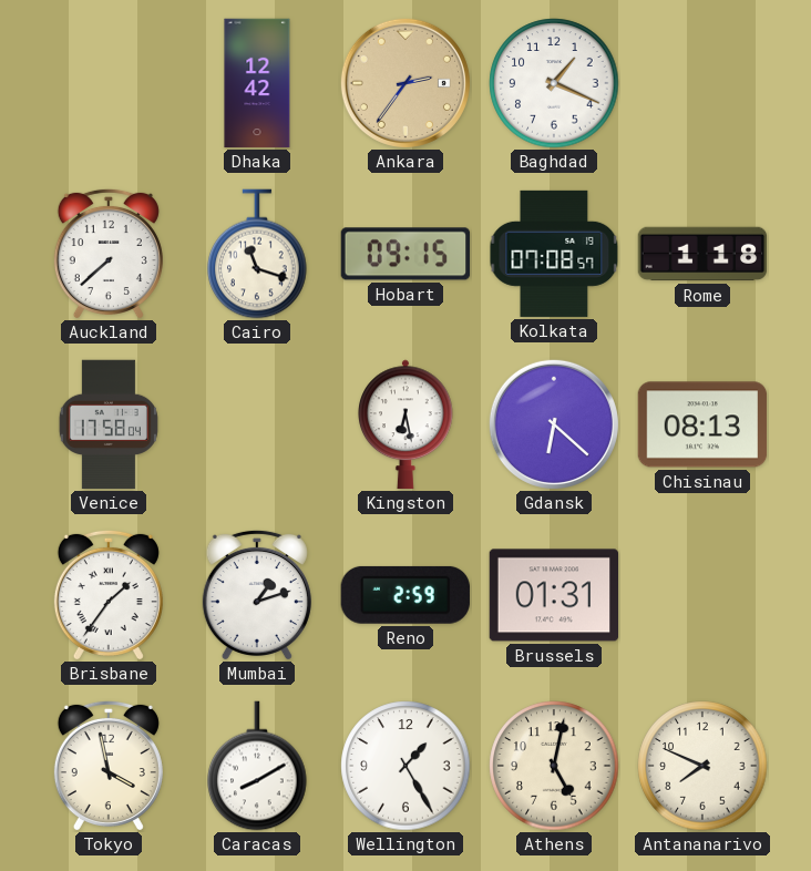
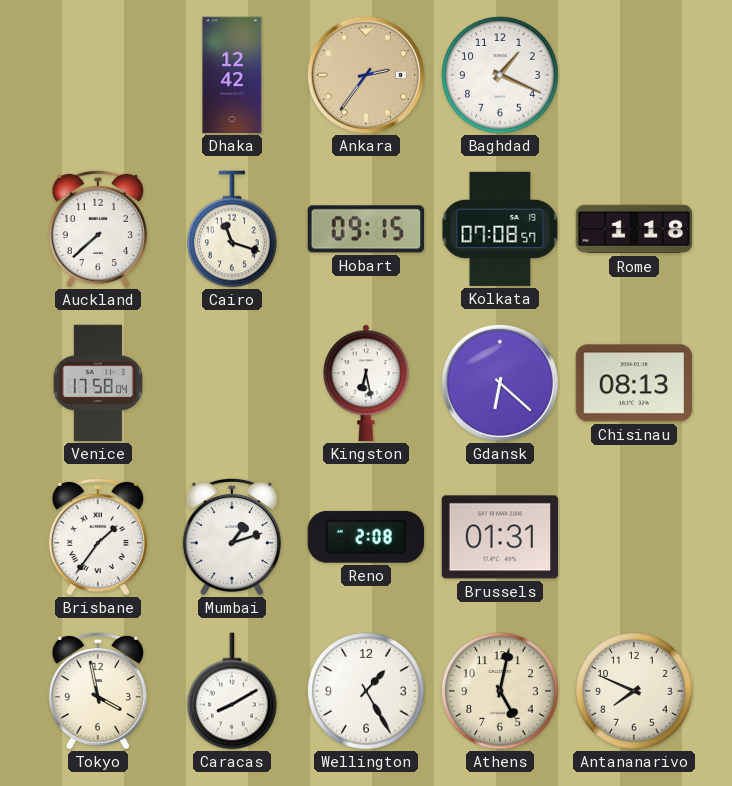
Reno: 2:59 -> 2:08 (366, 537)
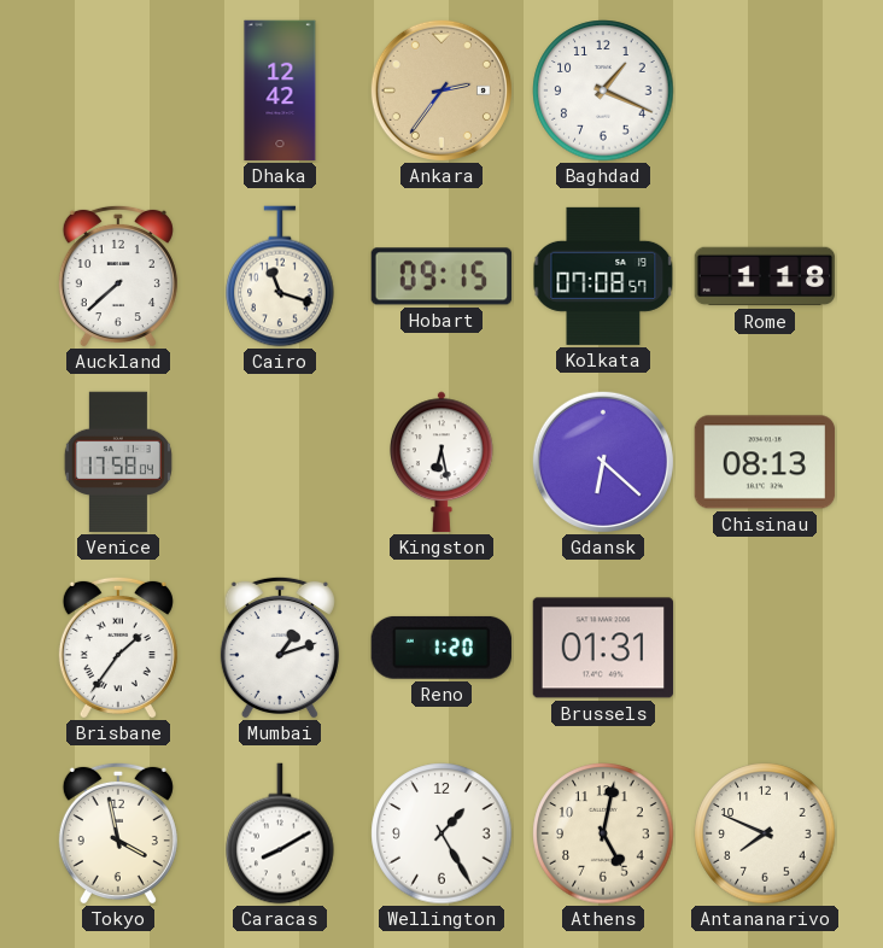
Reno: 2:08 -> 1:20 (441, 648)
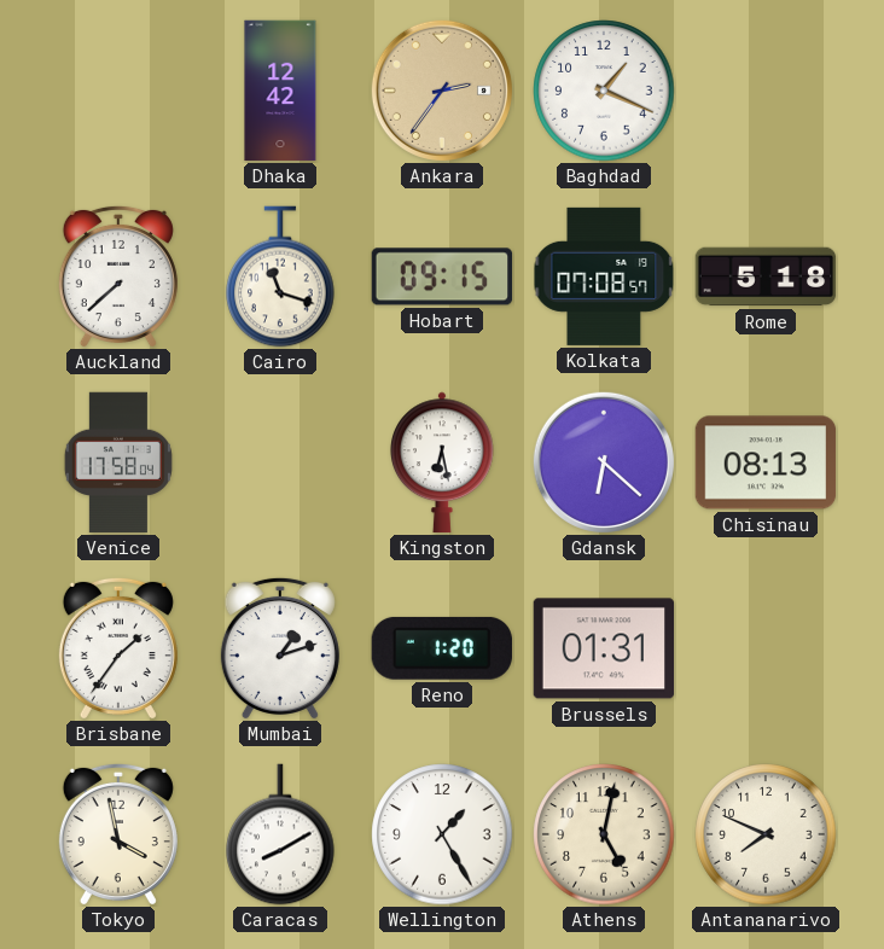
Rome: 1:18 -> 5:18 (766, 276)
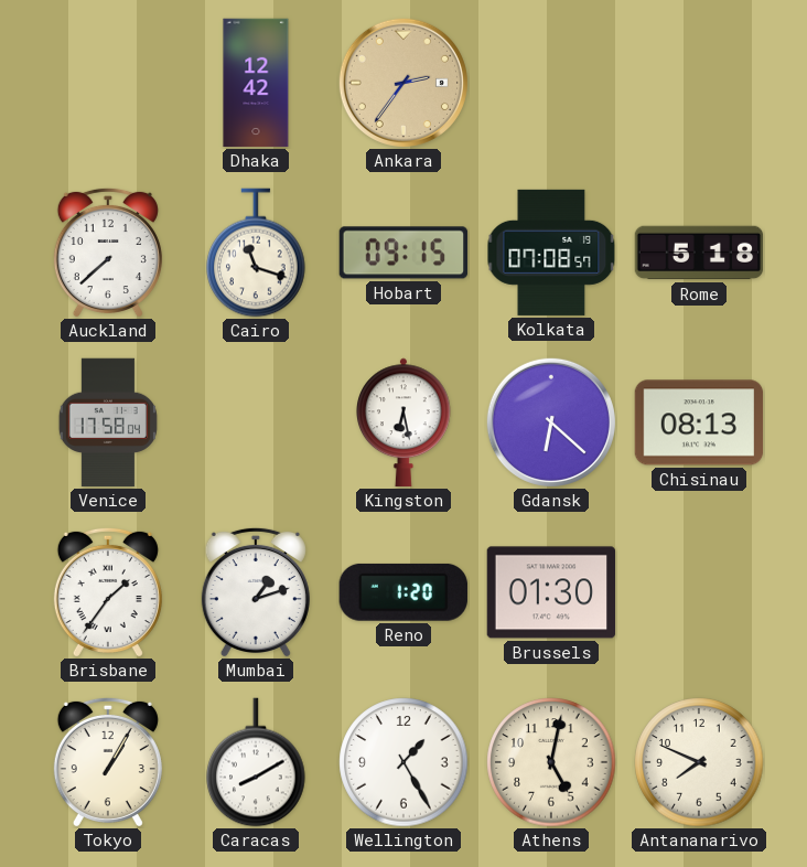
Baghdad: 1:19 -> none (604, 91)
Brussels: 01:31 -> 01:30 (551, 592)
Tokyo: 3:58 -> 1:05 (108, 762)
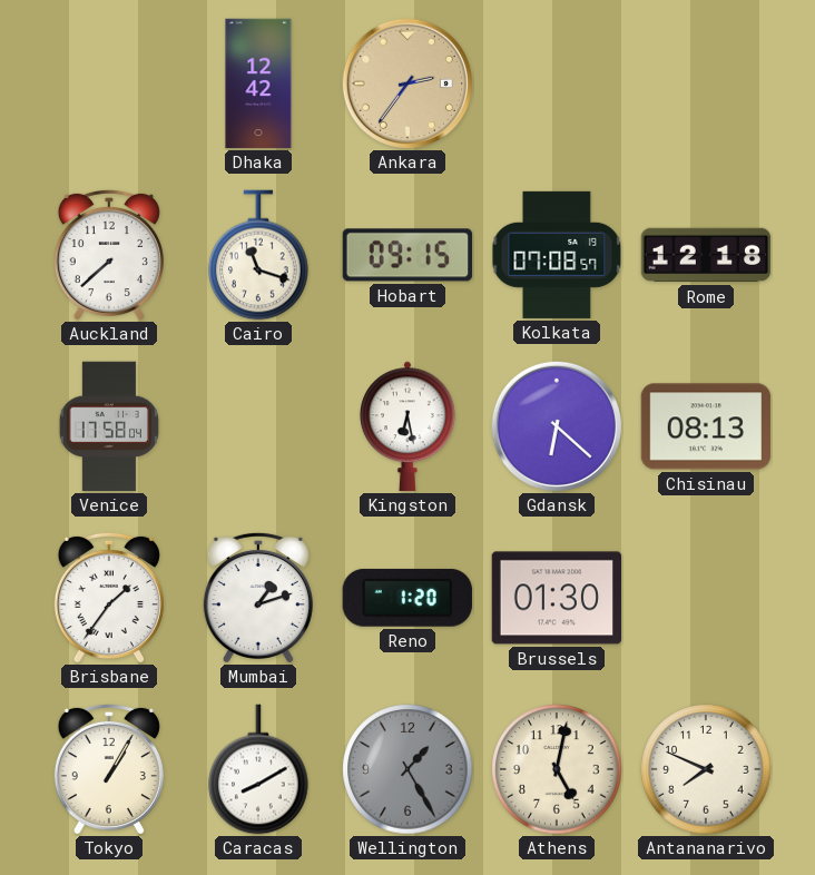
Rome: 5:18 -> 12:18 (706, 255)
Wellington dial: white -> grey (407, 769)
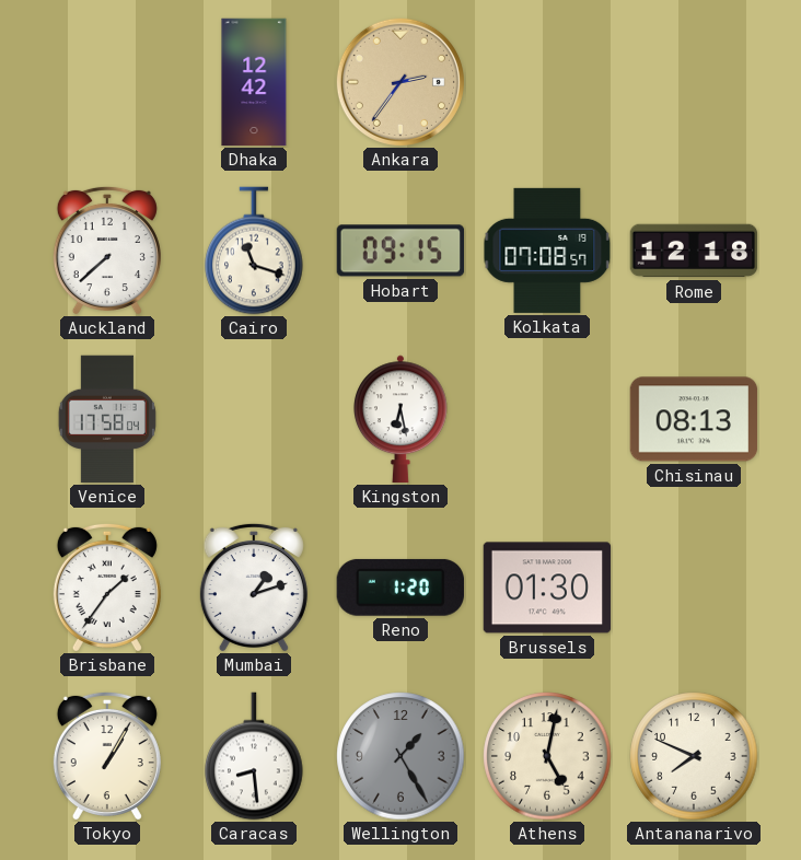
Gdansk: 6:22 -> none (557, 426)
Caracas: 8:10 -> 8:29 (254, 756)
